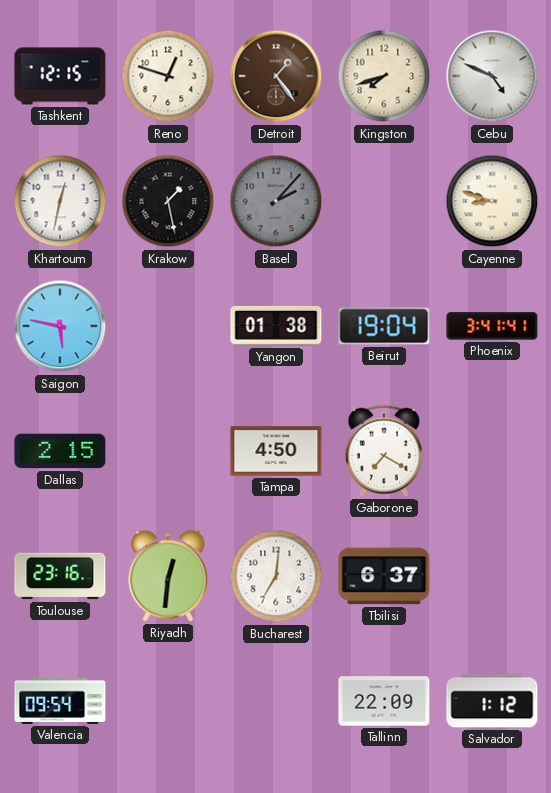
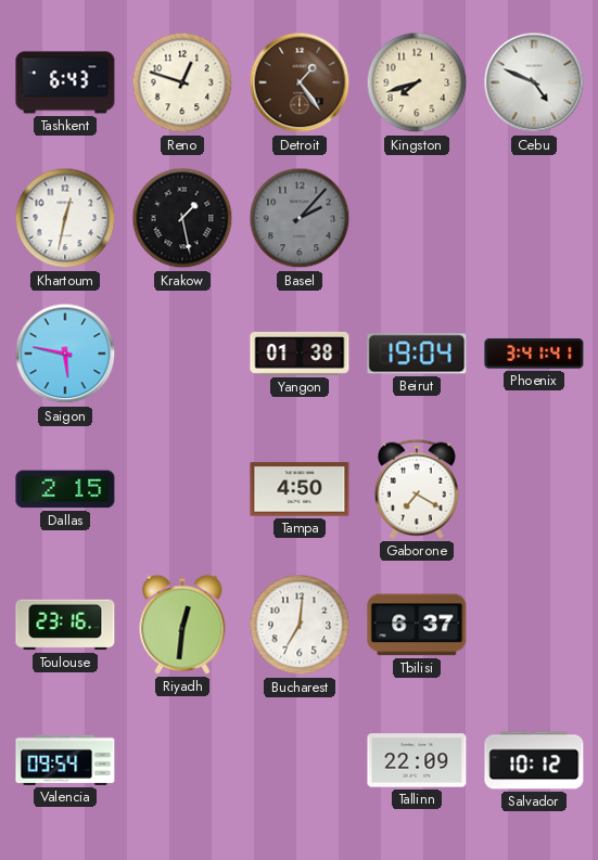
Tashkent: 12:15 -> 6:43 (65, 82)
Cayenne: 8:48 -> none (492, 201)
Salvador: 1:12 -> 10:12 (534, 760)
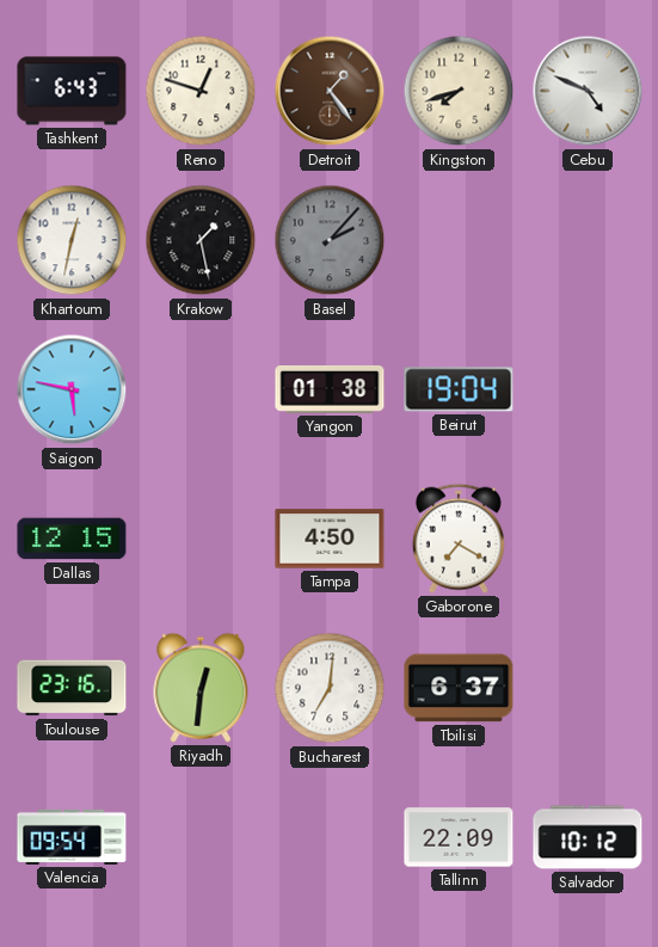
Phoenix: 3:41 -> none (534, 354)
Dallas: 2:15 -> 12:15 (72, 539)
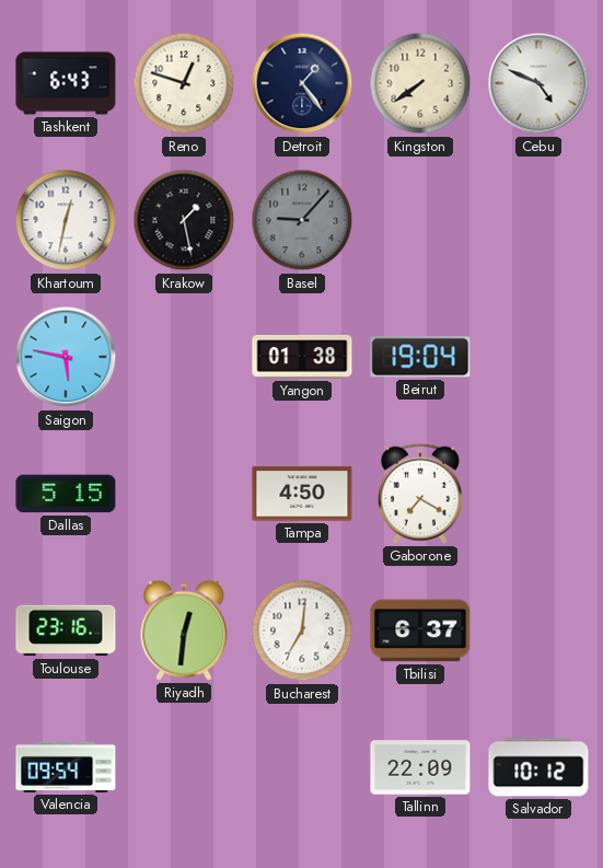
Detroit dial: brown -> navy (302, 83)
Kingston: 7:42 -> 7:39 (420, 83)
Basel: 2:07 -> 9:07 (302, 220)
Dallas: 12:15 -> 5:15 (66, 494)
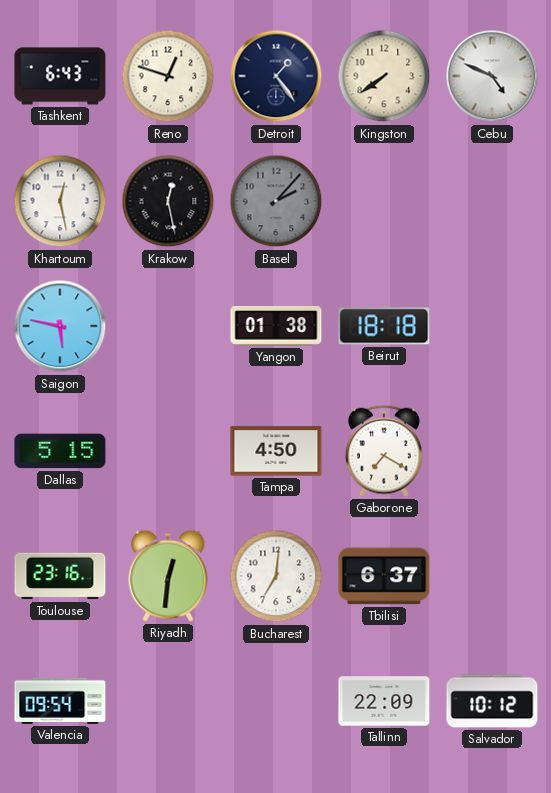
Khartoum: 12:32 -> 12:28 (60, 201)
Krakow: 1:28 -> 12:28 (168, 201)
Basel: 9:07 -> 2:07 (276, 201)
Beirut: 19:04 -> 18:18 (384, 326)
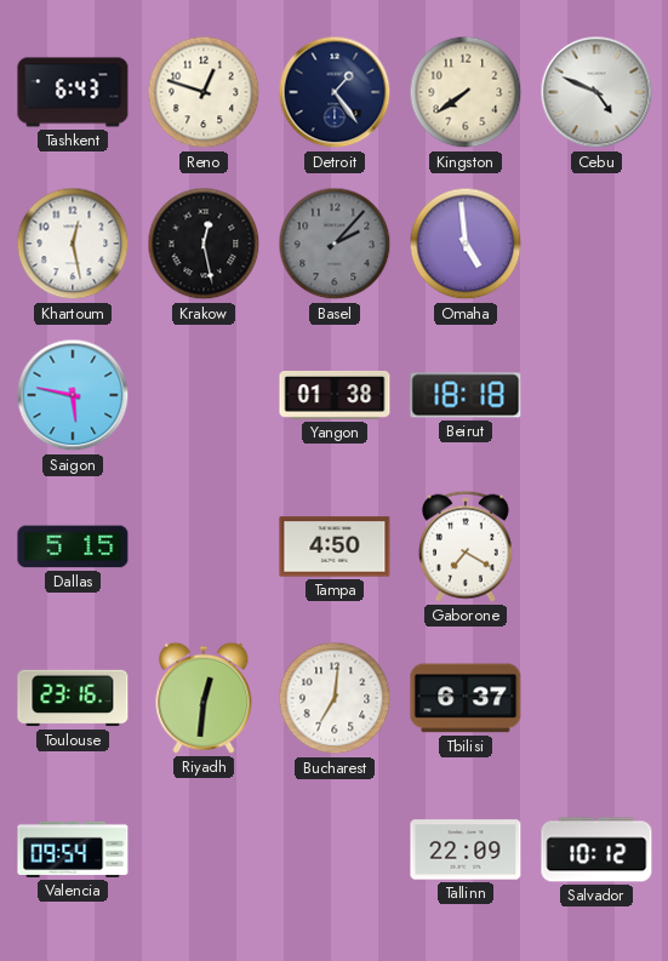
Omaha: none -> 4:59 (466, 244)
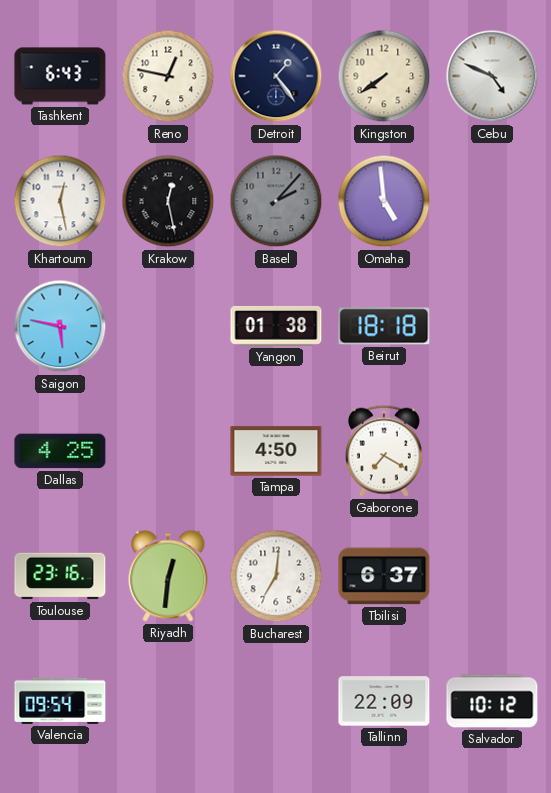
Reno: 12:48 -> 12:47 (168, 76)
Dallas: 5:15 -> 4:25 (60, 451)
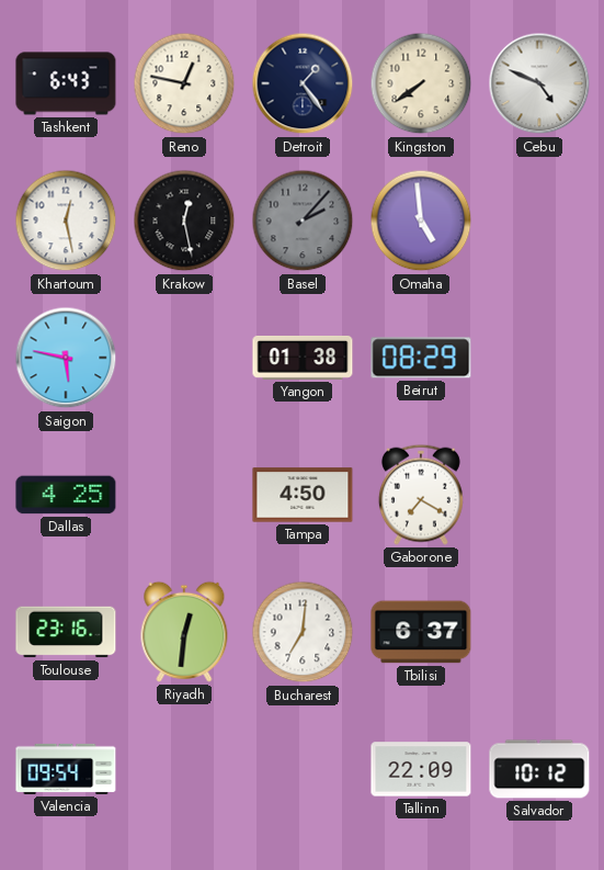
Beirut: 18:18 -> 08:29 (421, 358)
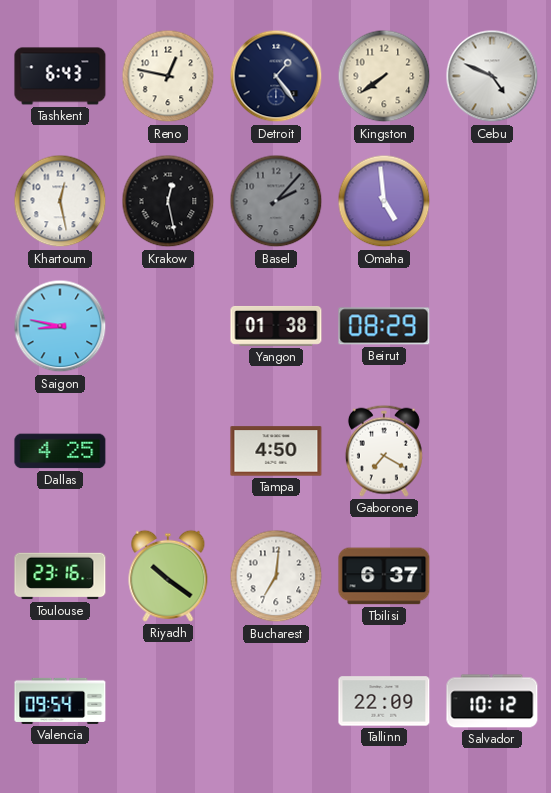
Saigon: 5:47 -> 8:47 (60, 326)
Riyadh: 12:31 -> 10:21 (168, 576)
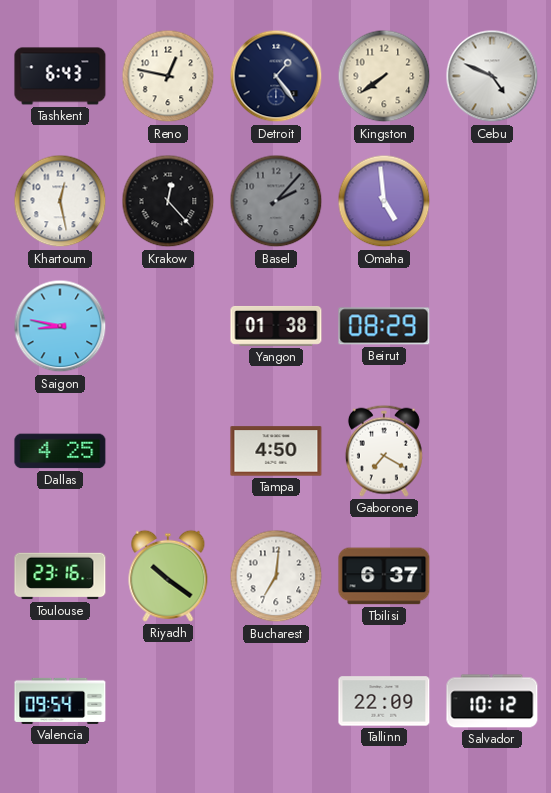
Krakow: 12:28 -> 12:23 (168, 201)
